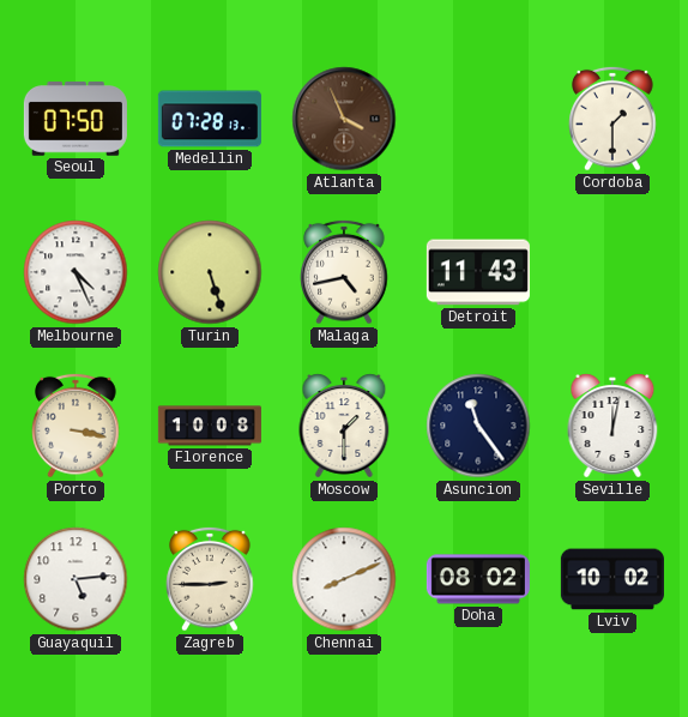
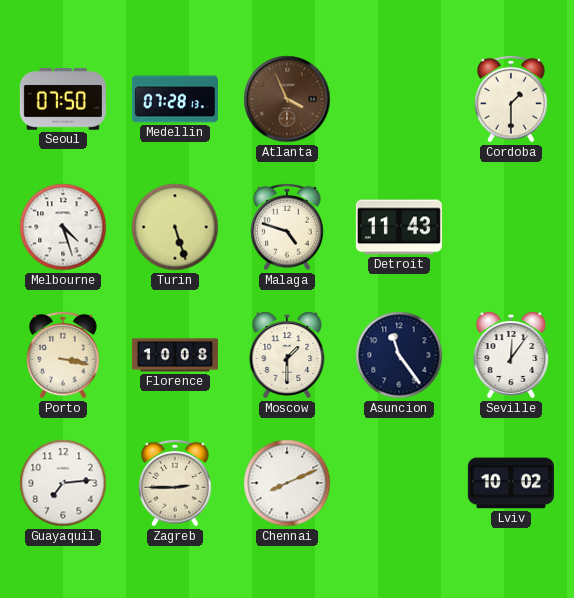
Melbourne: 4:26 -> 4:27 (63, 227)
Malaga: 4:43 -> 4:48 (287, 227)
Seville: 12:02 -> 12:06 (511, 355)
Guayaquil: 5:14 -> 7:14 (63, 483)
Doha: 08:02 -> none (478, 579)
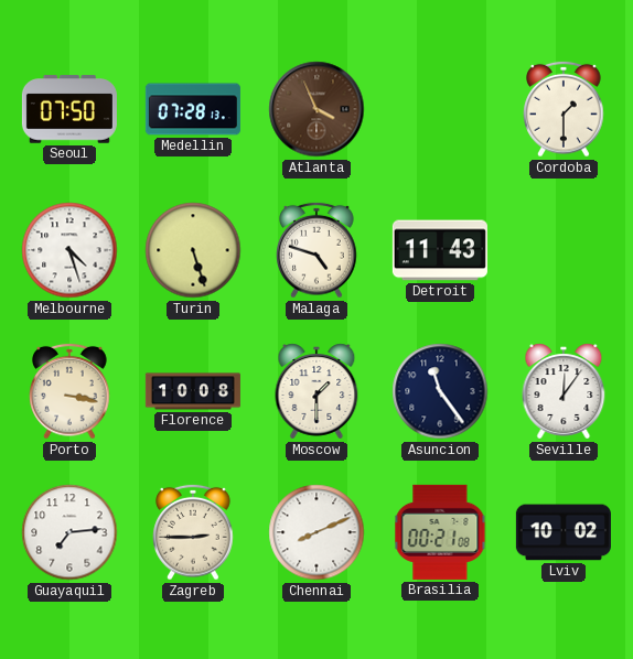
Brasilia: none -> 00:21 (440, 532)
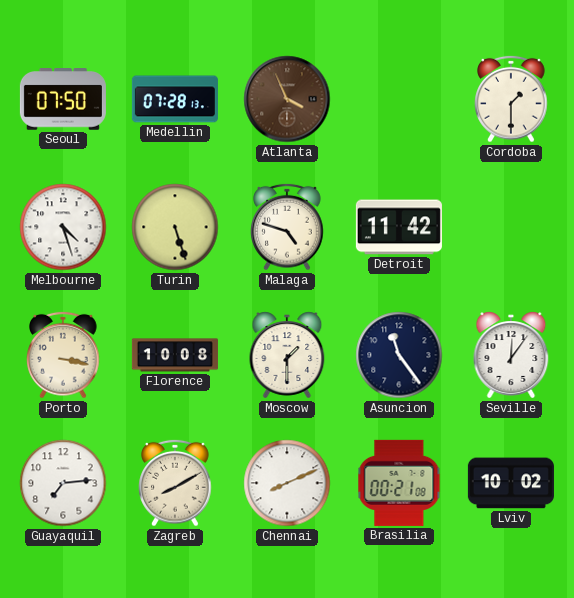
Detroit: 11:43 -> 11:42 (399, 227)
Zagreb: 2:45 -> 8:10 (175, 483)
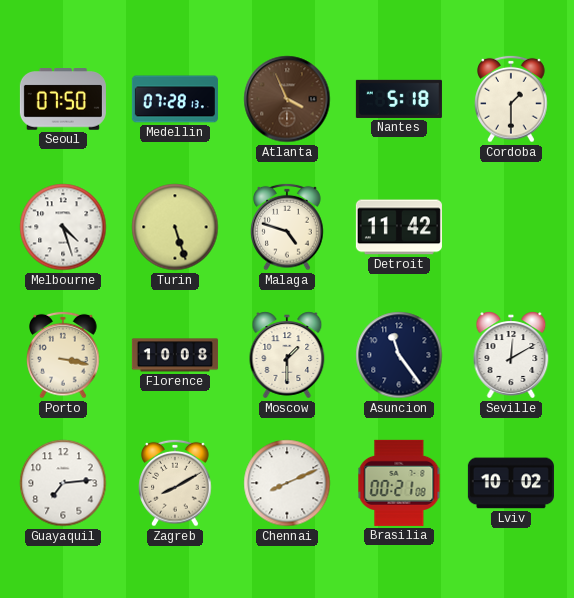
Nantes: none -> 5:18 (399, 99)
Seville: 12:06 -> 12:10 (511, 355)
